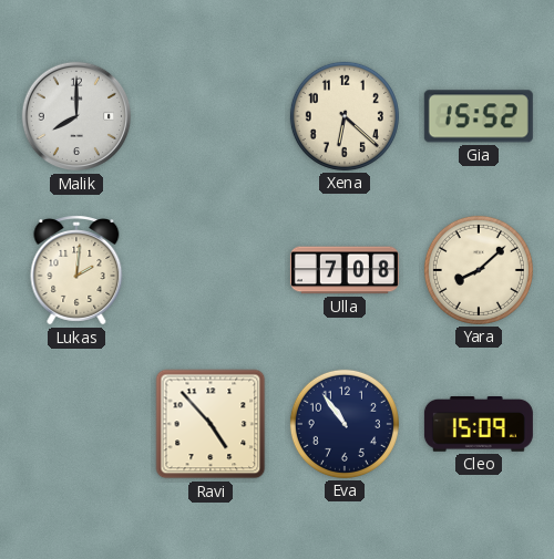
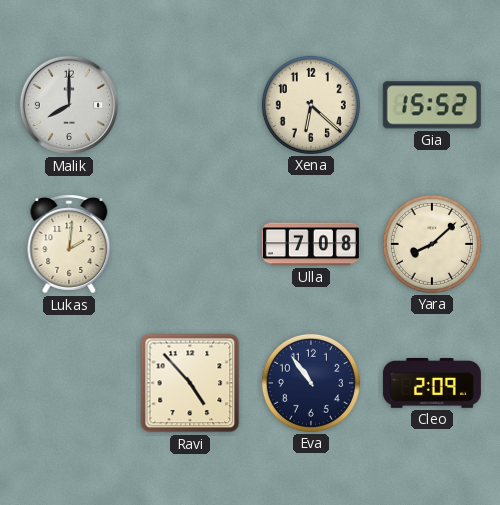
Cleo: 15:09 -> 2:09 (432, 384)
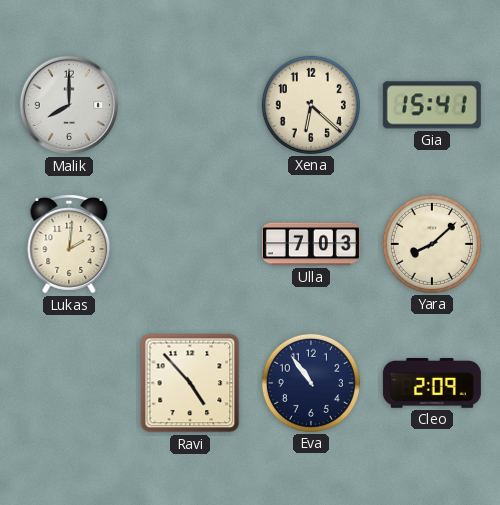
Gia: 15:52 -> 15:41 (432, 105)
Ulla: 7:08 -> 7:03 (311, 244)
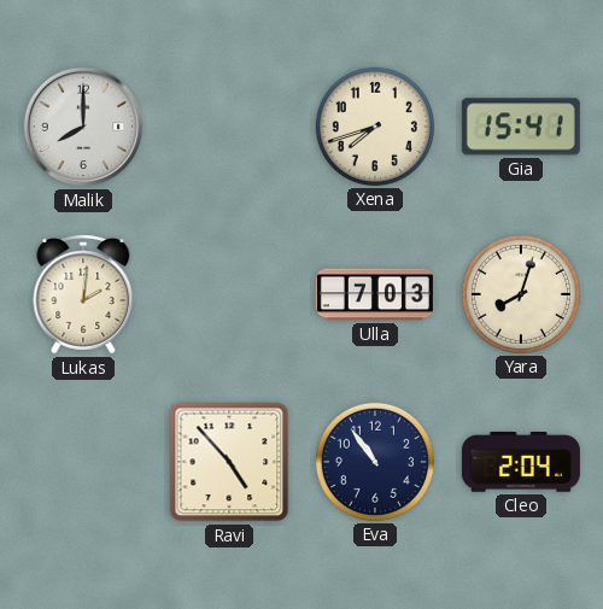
Xena: 6:22 -> 7:42 (375, 127)
Yara: 8:08 -> 8:03 (521, 294)
Cleo: 2:09 -> 2:04 (521, 463)
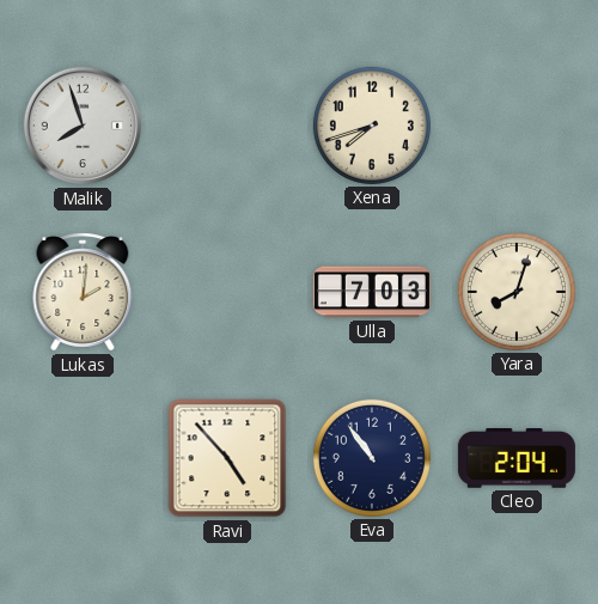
Malik: 8:00 -> 7:57 (83, 126)
Gia: 15:41 -> none (521, 127)
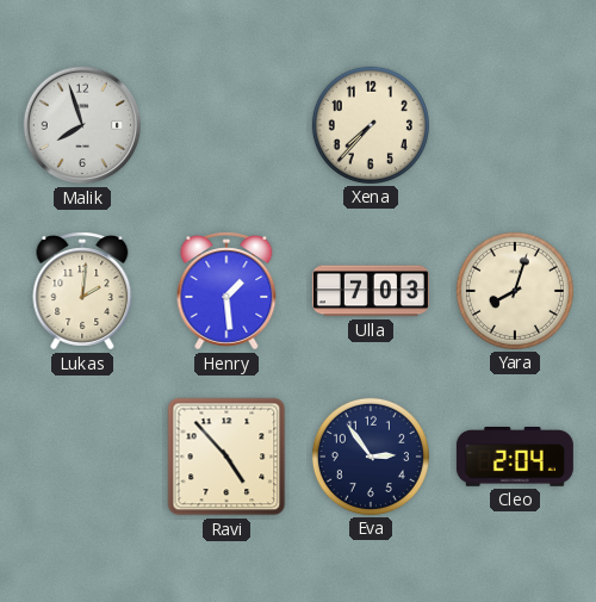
Xena: 7:42 -> 7:37 (371, 125)
Henry: none -> 1:29 (226, 291)
Eva: 10:54 -> 2:54 (371, 457)
